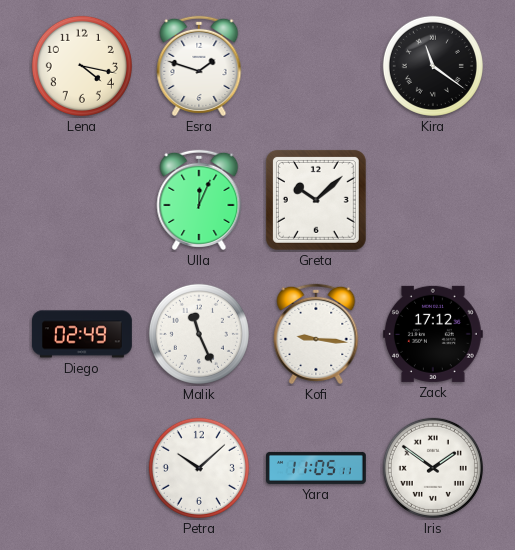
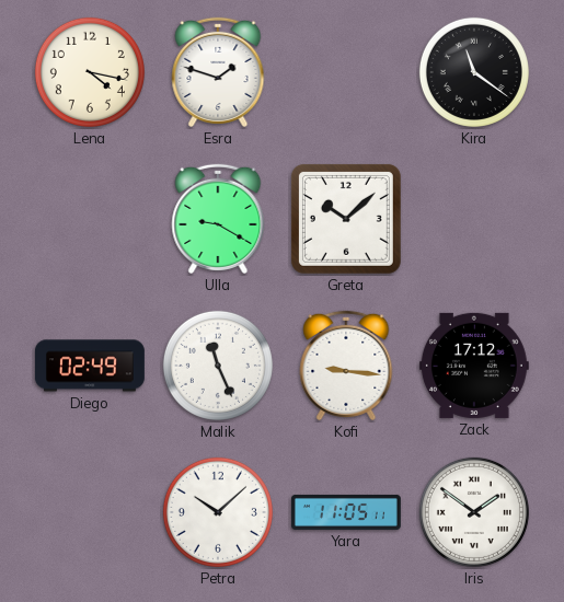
Ulla: 12:04 -> 9:20 (218, 219)
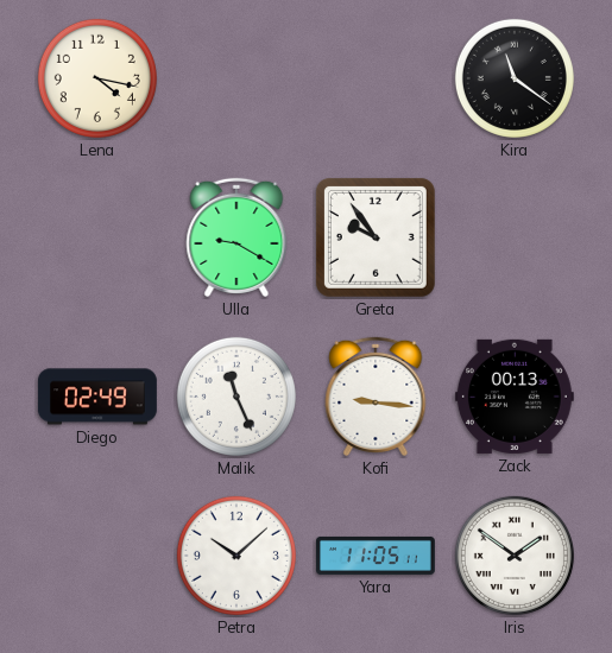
Esra: 1:48 -> none (218, 72)
Greta: 10:08 -> 9:54 (376, 237)
Zack: 17:12 -> 00:13 (515, 397)
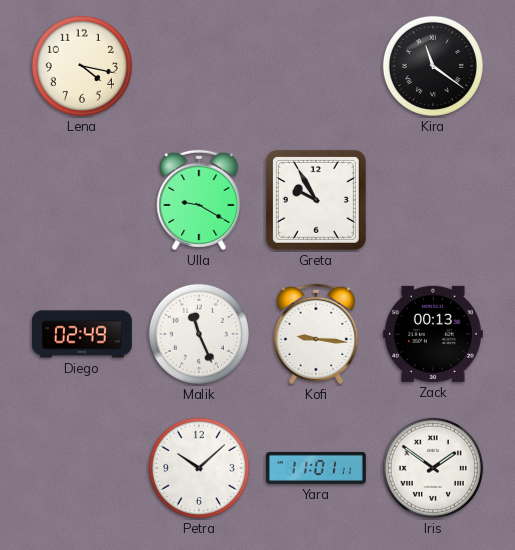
Greta: 9:54 -> 9:55 (316, 200)
Yara: 11:05 -> 11:01 (317, 468)
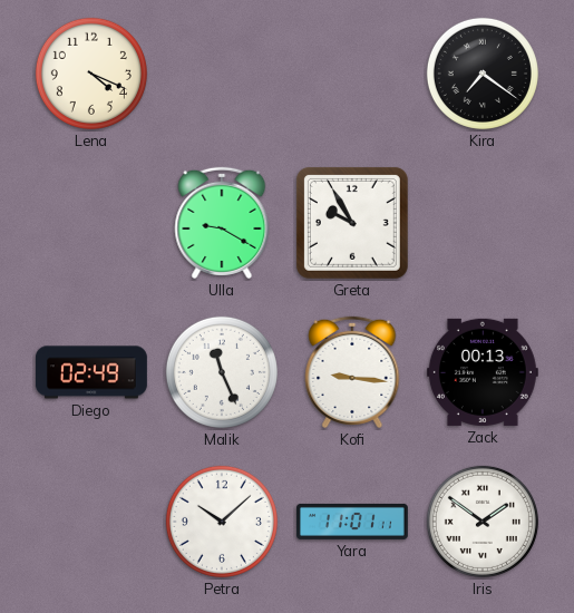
Lena: 4:17 -> 4:19 (91, 74)
Kira: 11:21 -> 7:21 (483, 74)
